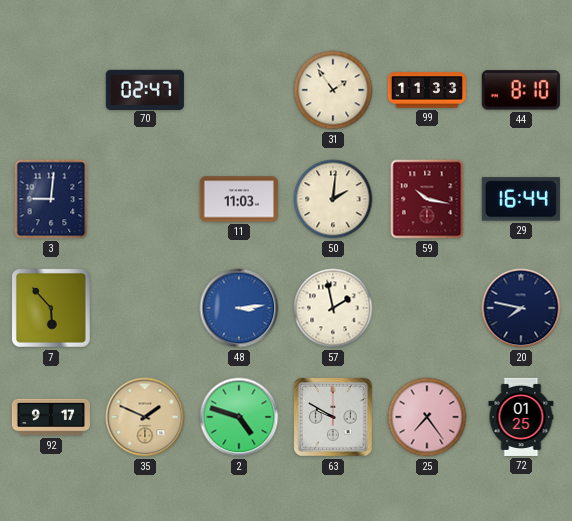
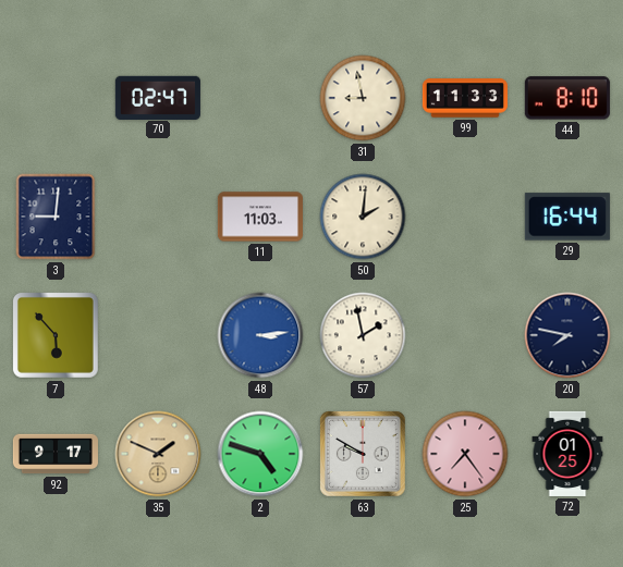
31: 1:54 -> 8:58 (363, 98)
59: 10:17 -> none (427, 199)
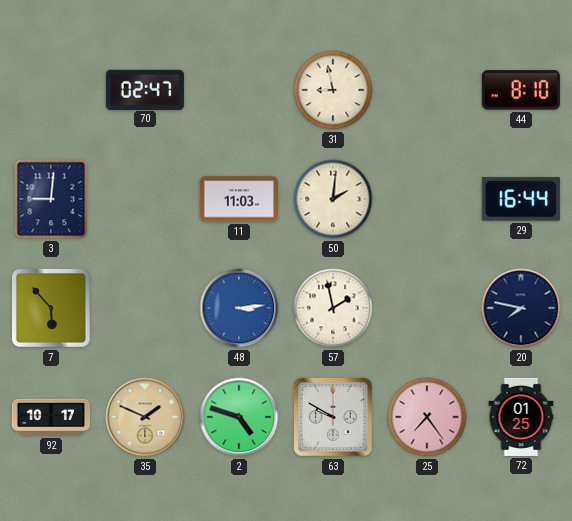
99: 11:33 -> none (465, 98)
92: 9:17 -> 10:17 (51, 417)
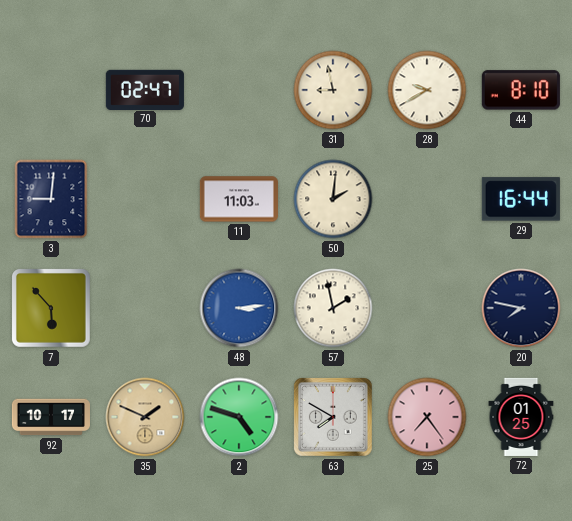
28: none -> 9:40 (427, 90)
63: 9:50 -> 7:50 (333, 417)
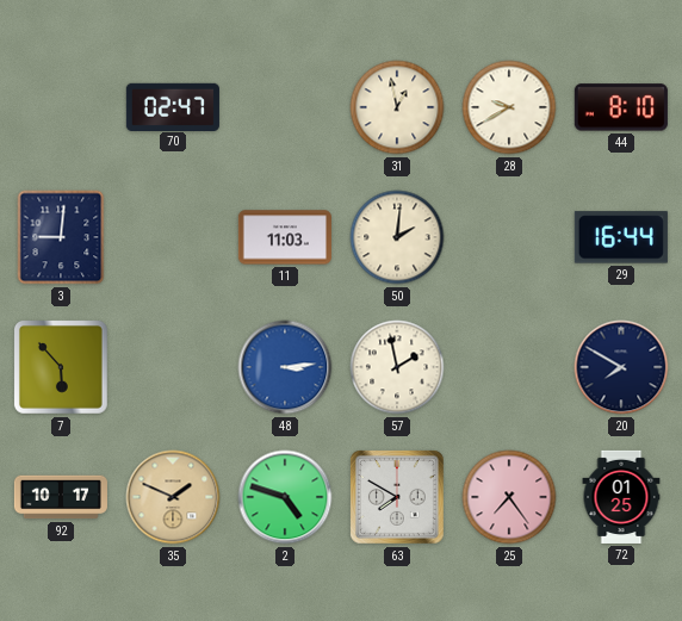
31: 8:58 -> 12:58 (397, 107)
20: 7:47 -> 7:50 (621, 367)
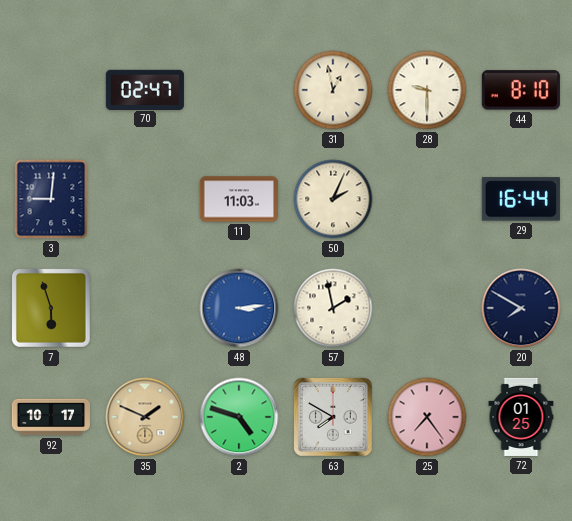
28: 9:40 -> 9:30 (427, 90)
50: 2:01 -> 2:04 (333, 199)
7: 5:53 -> 5:57 (51, 308)
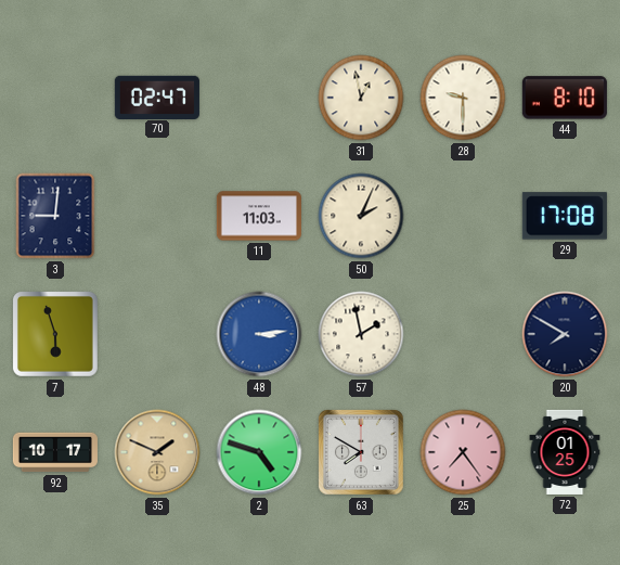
29: 16:44 -> 17:08 (565, 216)
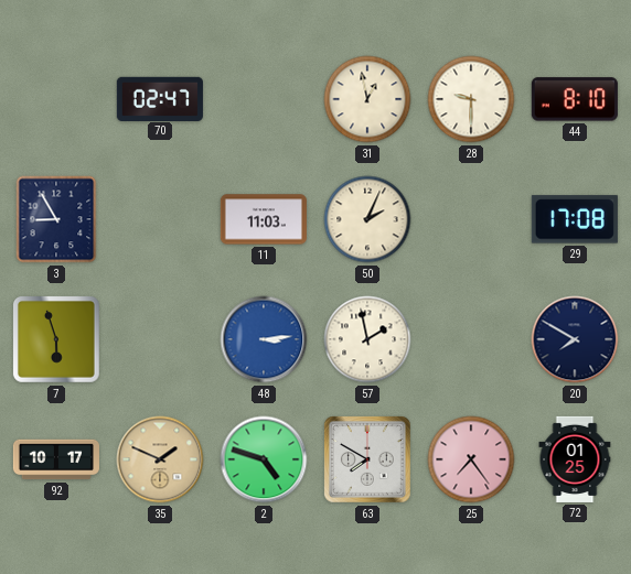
3: 9:01 -> 8:55 (56, 219)
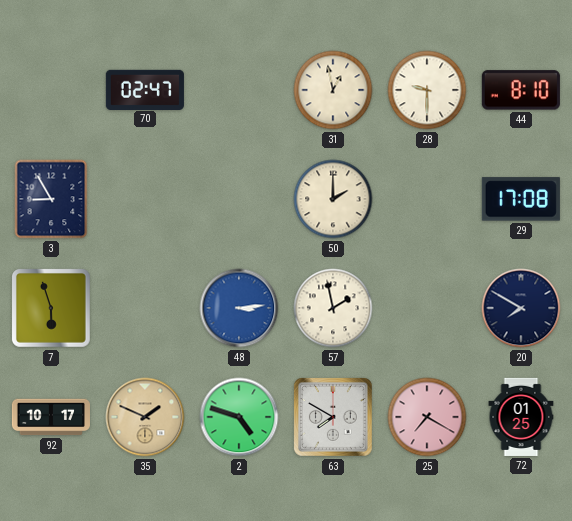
11: 11:03 -> none (264, 219)
50: 2:04 -> 2:00 (333, 199)
25: 7:24 -> 7:20 (427, 417)
